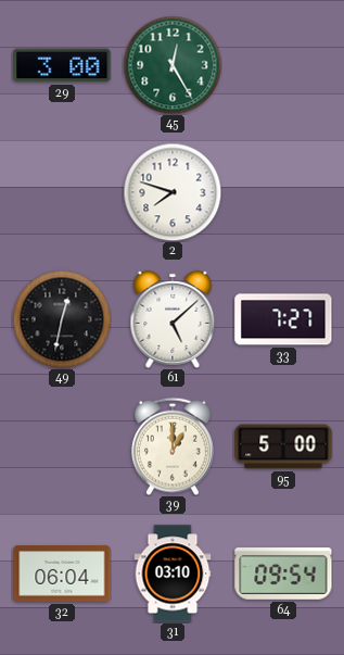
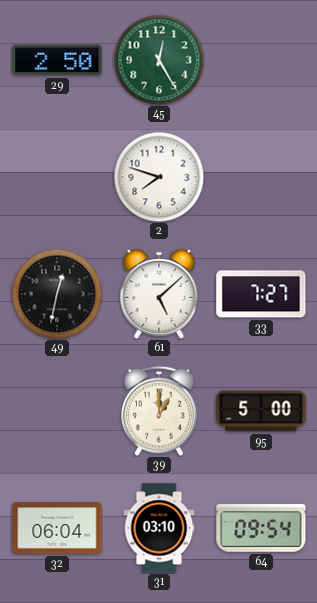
29: 3:00 -> 2:50 (57, 60)
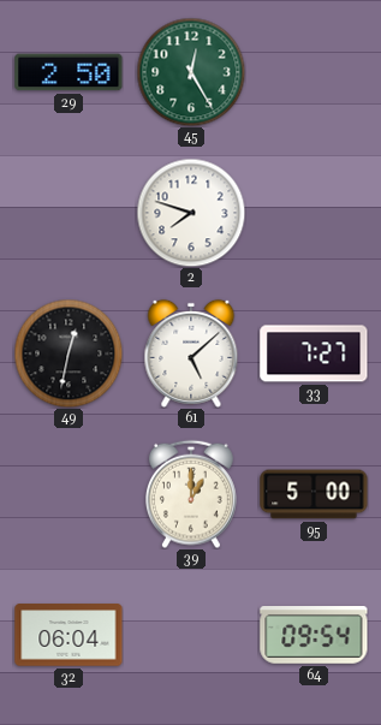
31: 03:10 -> none (159, 528)
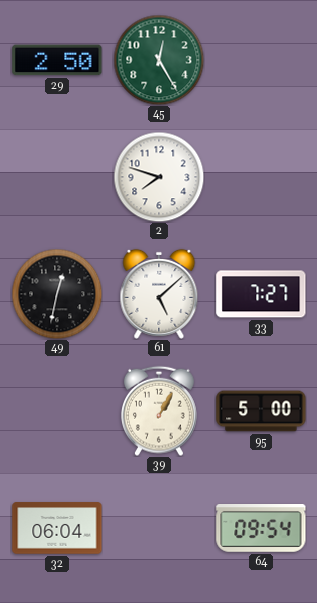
39: 1:00 -> 1:05 (160, 411)
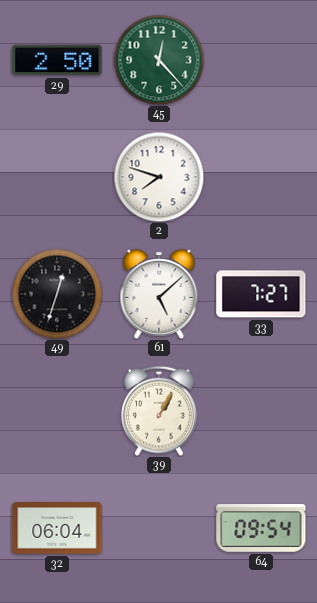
45: 12:25 -> 12:23 (159, 60)
49: 12:32 -> 12:33 (57, 294)
95: 5:00 -> none (261, 411)
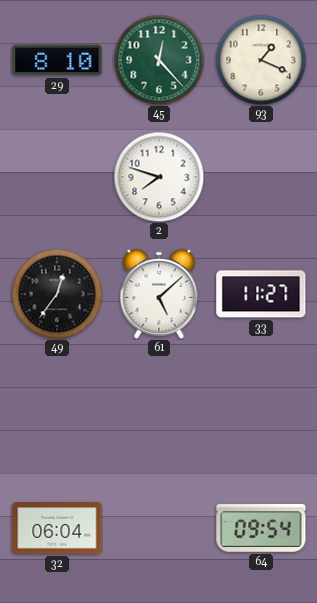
29: 2:50 -> 8:10 (57, 60)
93: none -> 1:19 (261, 60)
49: 12:33 -> 12:36 (57, 294)
33: 7:27 -> 11:27 (261, 294)
39: 1:05 -> none (160, 411)
